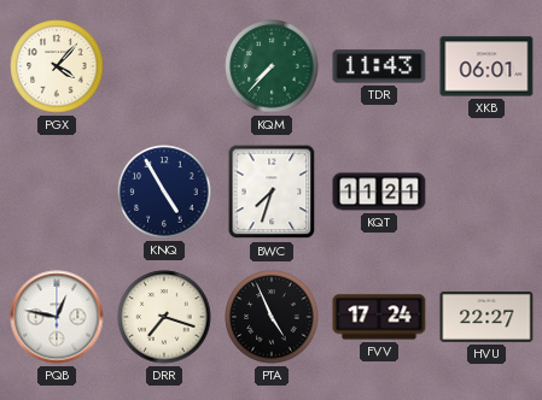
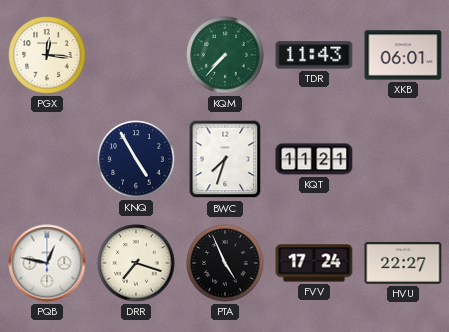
PGX: 4:07 -> 12:16 (47, 55)
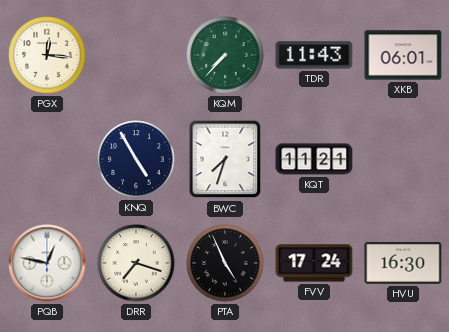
HVU: 22:27 -> 16:30 (403, 263)
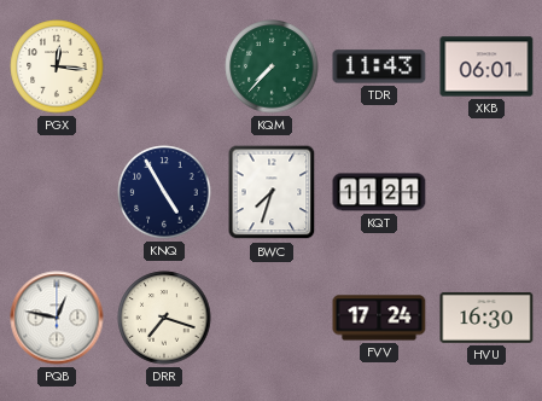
PTA: 4:56 -> none (225, 263)
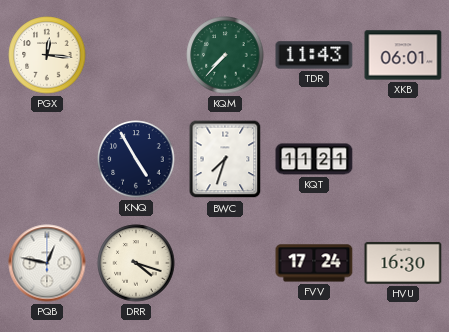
DRR: 7:18 -> 4:18 (136, 263)
